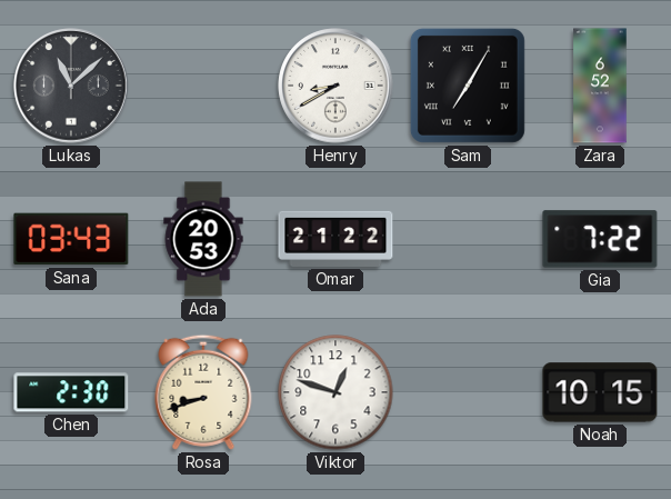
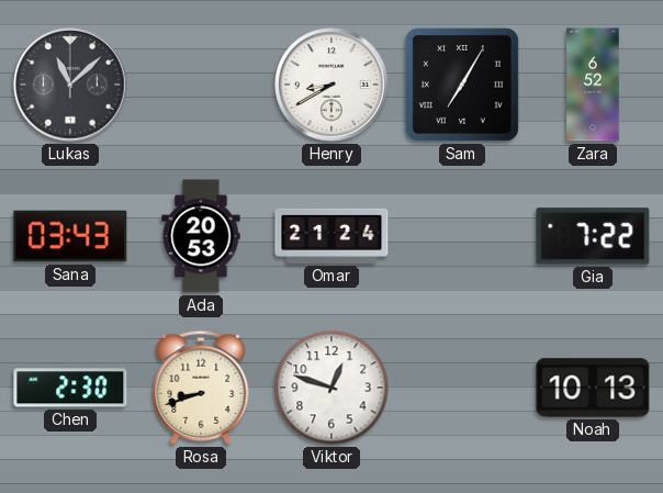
Omar: 21:22 -> 21:24 (332, 236)
Noah: 10:15 -> 10:13 (593, 388)
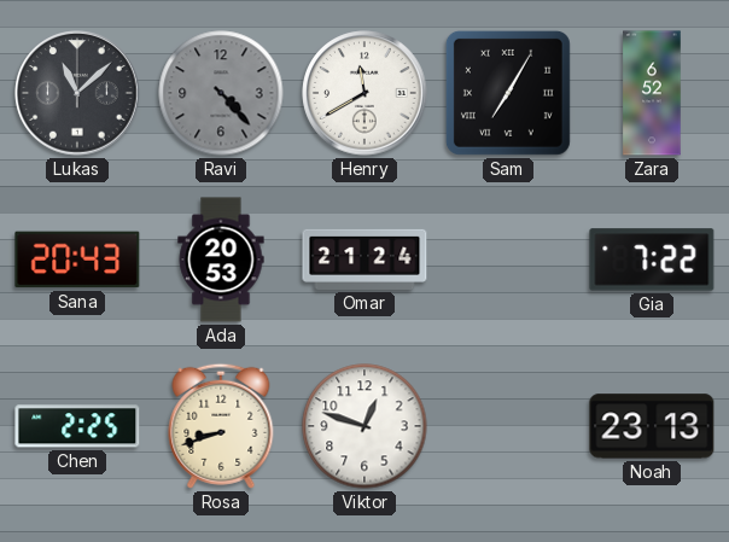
Ravi: none -> 4:23 (221, 93)
Henry: 8:40 -> 11:40 (364, 93)
Sana: 03:43 -> 20:43 (77, 260)
Chen: 2:30 -> 2:25 (77, 426)
Noah: 10:13 -> 23:13 (652, 426)
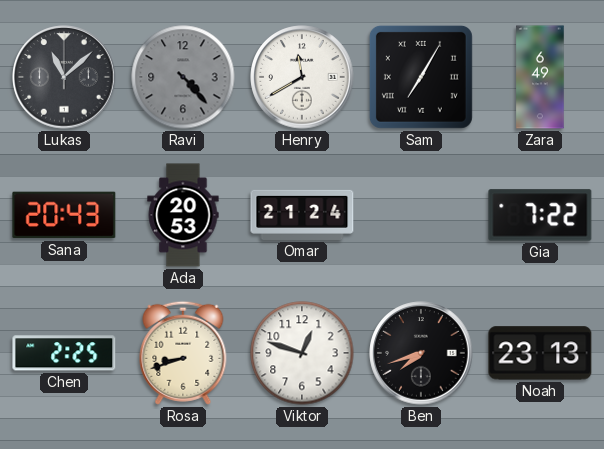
Zara: 6:52 -> 6:49 (540, 77)
Ben: none -> 7:42 (421, 353)
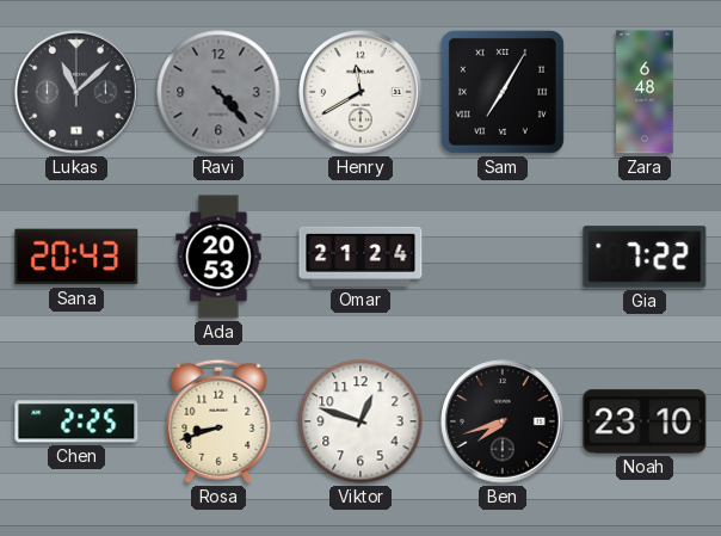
Zara: 6:49 -> 6:48 (645, 92)
Noah: 23:13 -> 23:10 (645, 421)
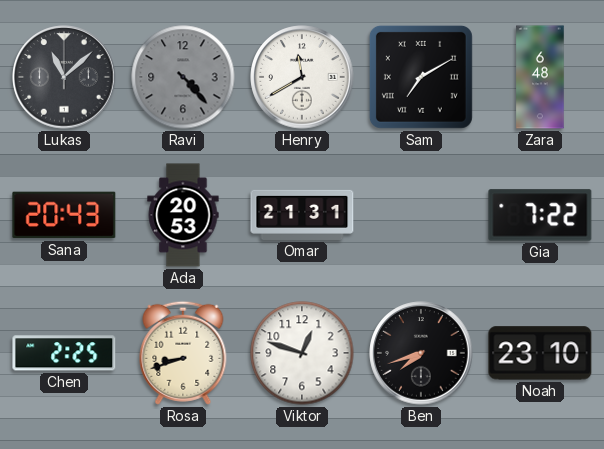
Sam: 7:05 -> 7:10 (421, 77)
Omar: 21:24 -> 21:31 (302, 215)
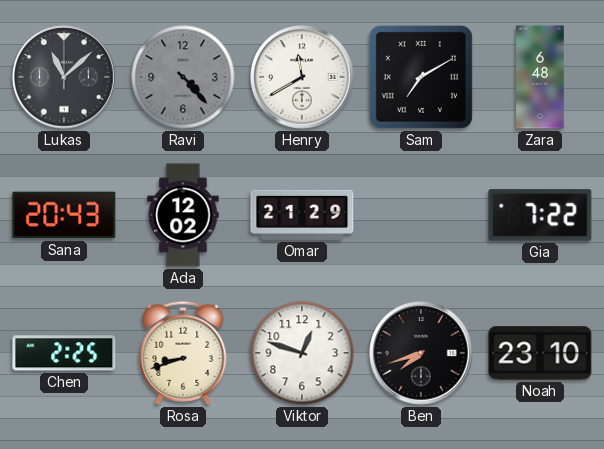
Ada: 20:53 -> 12:02 (183, 215)
Omar: 21:31 -> 21:29 (302, 215)
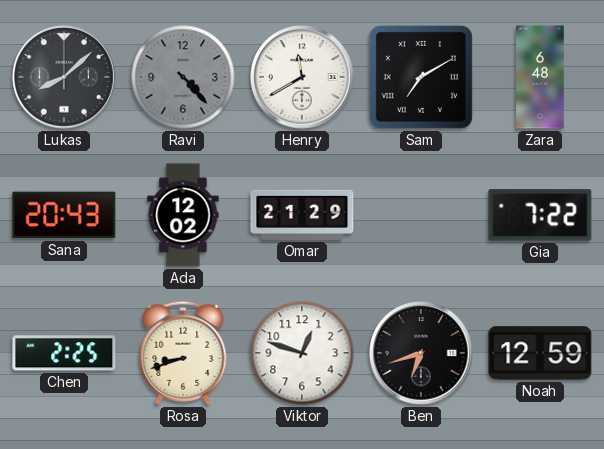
Lukas: 11:08 -> 8:08 (64, 77)
Ben: 7:42 -> 6:42 (421, 353)
Noah: 23:10 -> 12:59 (540, 353)
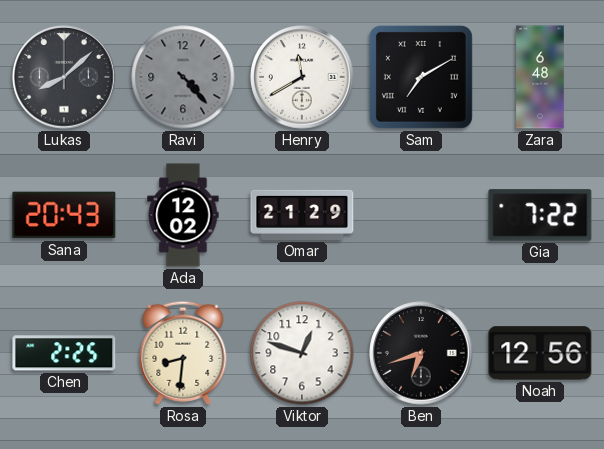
Rosa: 8:42 -> 8:31 (183, 353)
Noah: 12:59 -> 12:56 (540, 353)
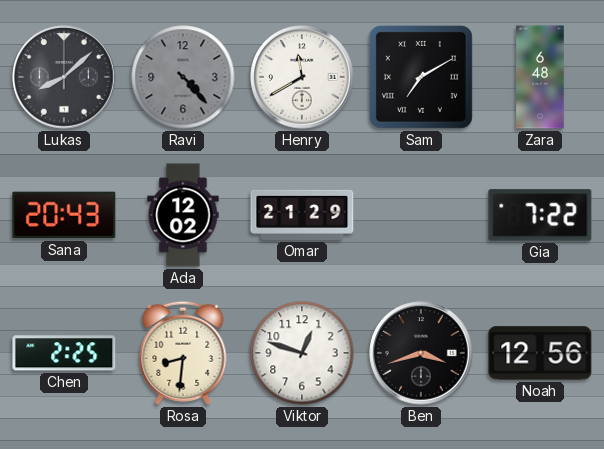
Ben: 6:42 -> 3:42 (421, 353)
